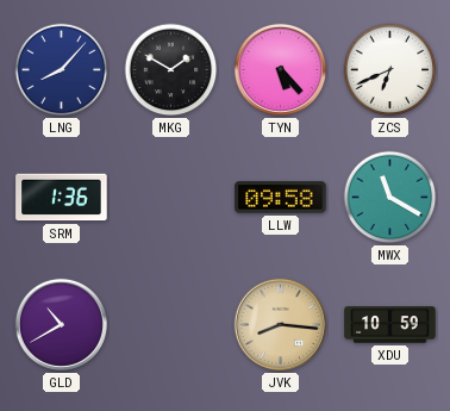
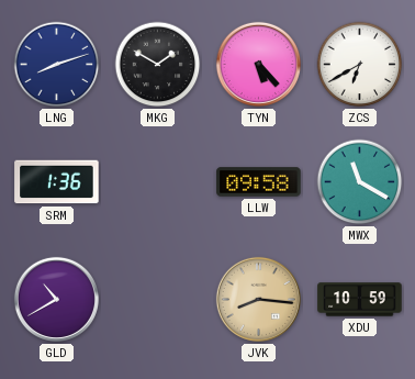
LNG: 8:07 -> 8:12 (57, 65)
ZCS: 6:41 -> 6:40 (360, 65)
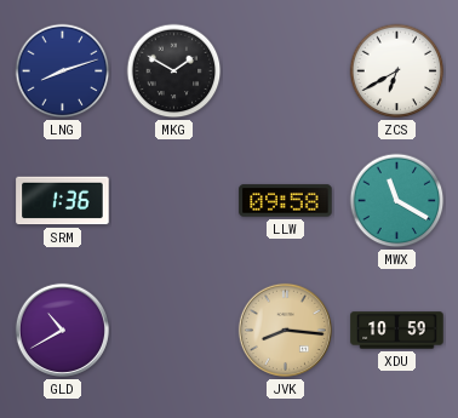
TYN: 5:23 -> none (258, 64)
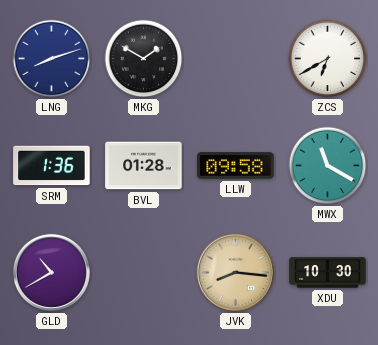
BVL: none -> 01:28 (144, 166)
XDU: 10:59 -> 10:30 (328, 273)
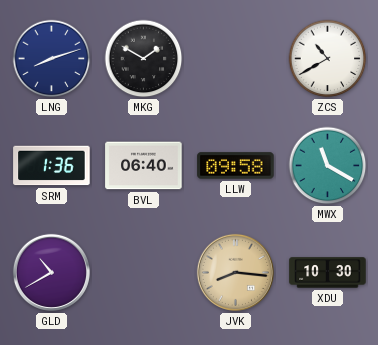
ZCS: 6:40 -> 10:40 (328, 59)
BVL: 01:28 -> 06:40 (144, 166)
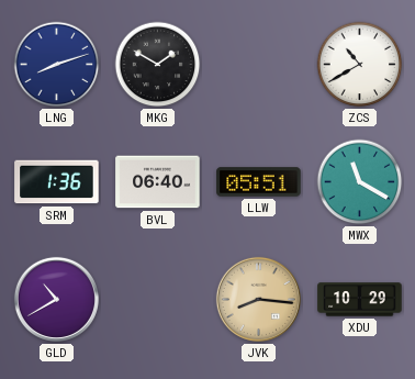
LLW: 09:58 -> 05:51 (259, 182)
XDU: 10:30 -> 10:29 (360, 300)
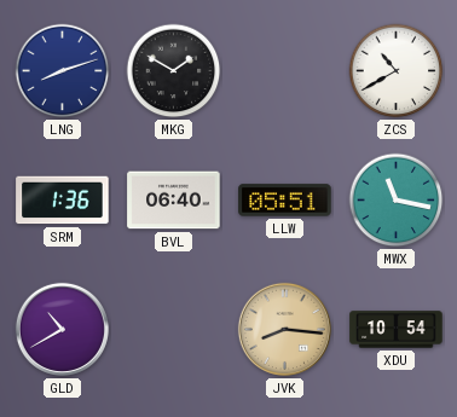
MWX: 11:20 -> 11:17 (397, 201)
XDU: 10:29 -> 10:54 (397, 330)
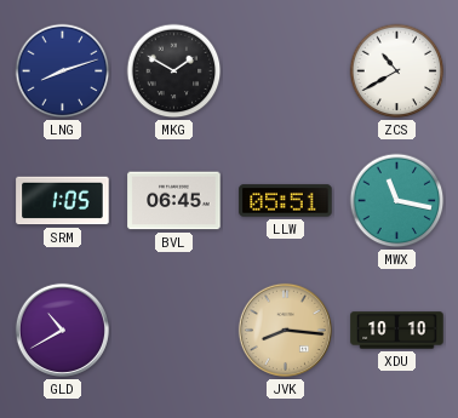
SRM: 1:36 -> 1:05 (63, 201)
BVL: 06:40 -> 06:45 (174, 201)
XDU: 10:54 -> 10:10 (397, 331)
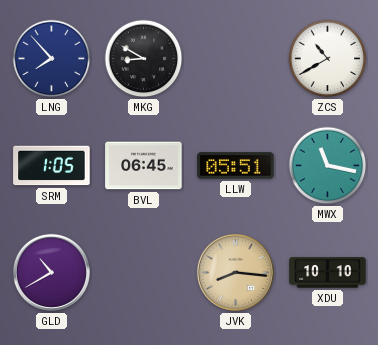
LNG: 8:12 -> 7:53 (52, 59)
MKG: 1:50 -> 8:50 (144, 59)
